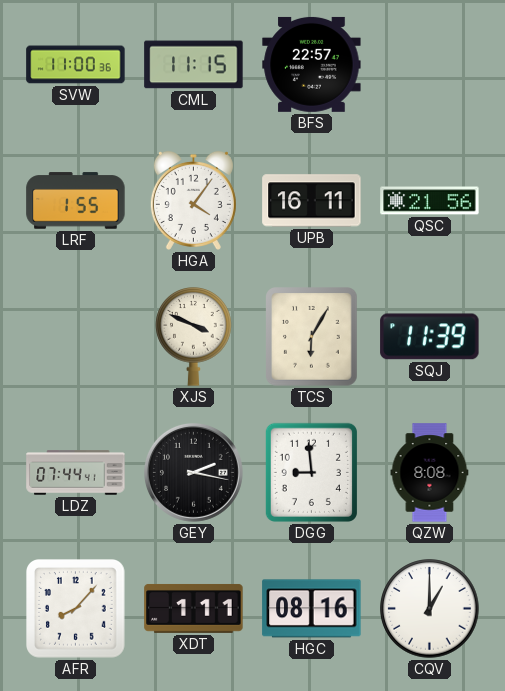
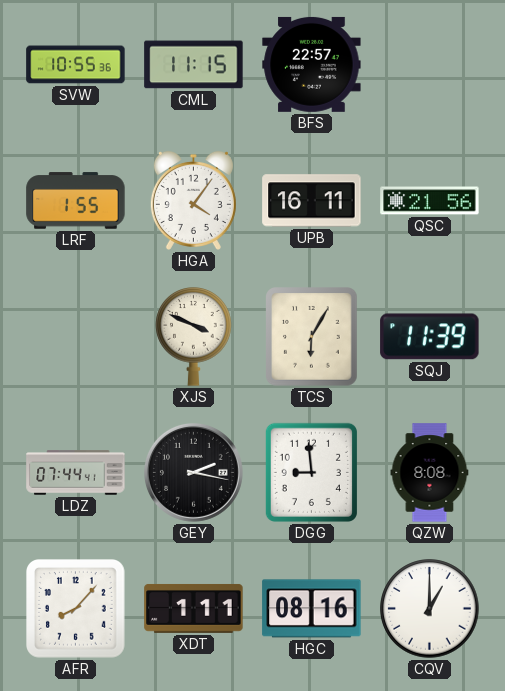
SVW: 11:00 -> 10:55 (76, 65)
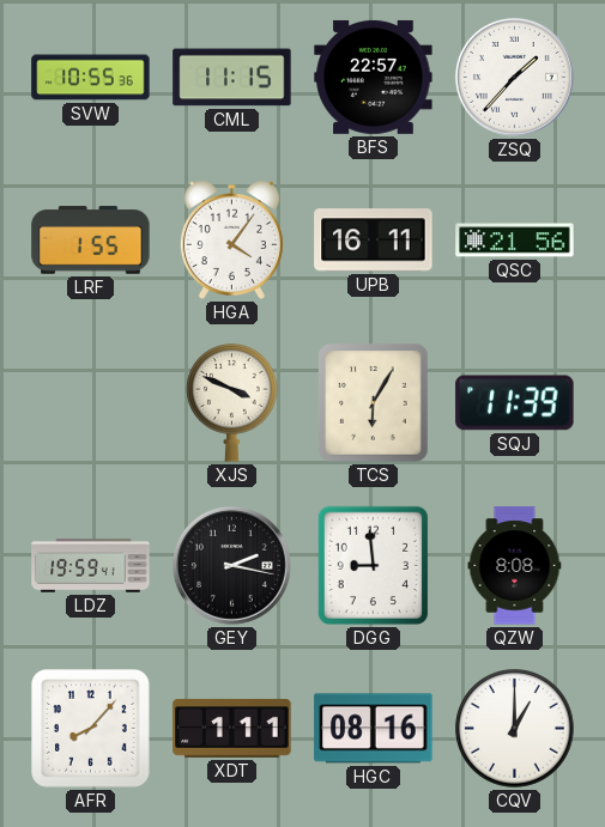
ZSQ: none -> 1:37 (514, 77)
LDZ: 07:44 -> 19:59 (91, 566)
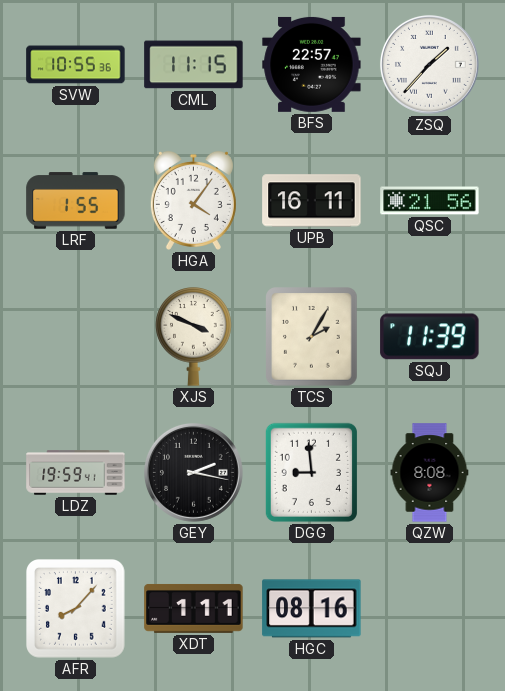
TCS: 6:05 -> 2:05 (312, 337)
CQV: 1:00 -> none (515, 729)
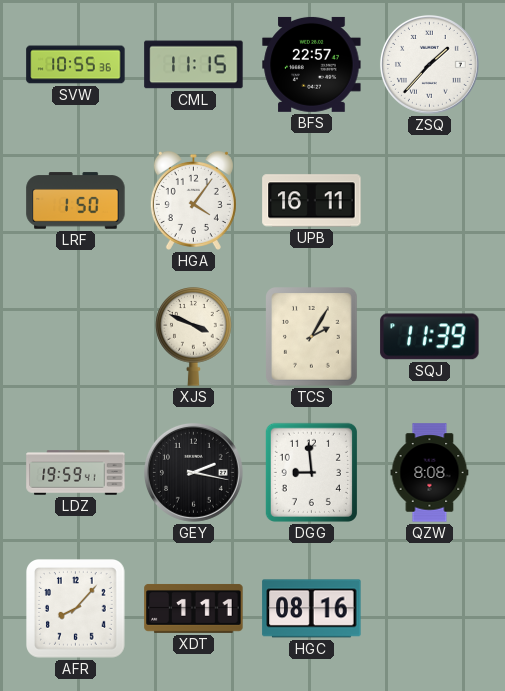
LRF: 1:55 -> 1:50 (76, 201)
QSC: 21:56 -> none (430, 201)
